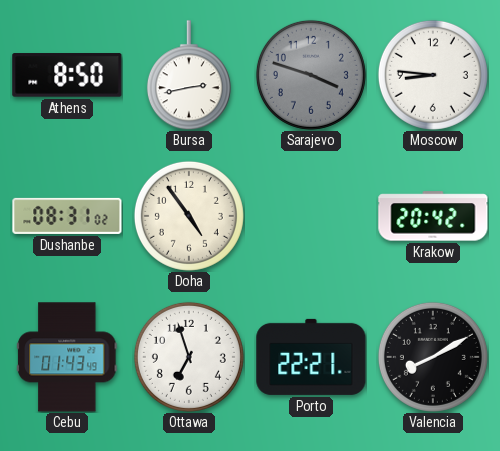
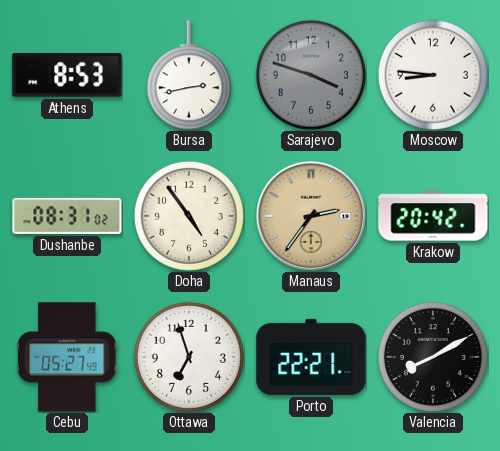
Athens: 8:50 -> 8:53 (67, 75)
Manaus: none -> 2:36 (311, 216)
Cebu: 01:43 -> 05:27 (67, 357)
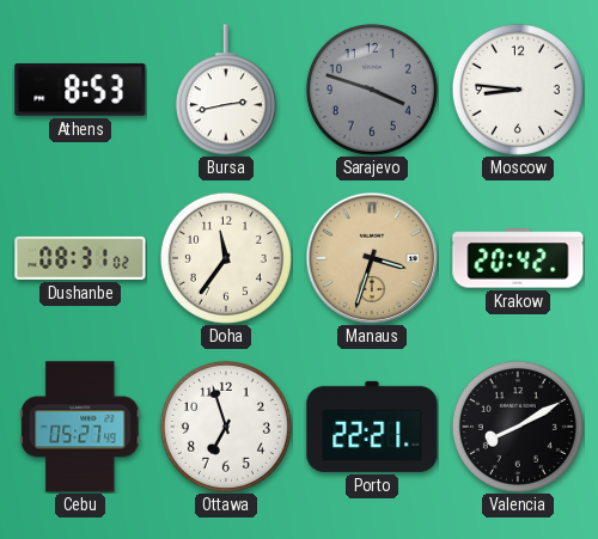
Doha: 4:54 -> 11:36 (226, 258)
Manaus: 2:36 -> 3:33 (372, 258)
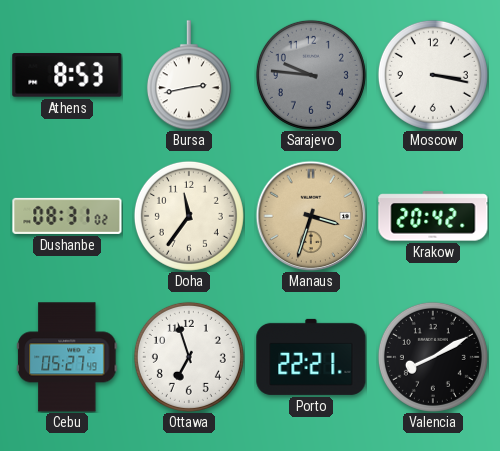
Sarajevo: 3:48 -> 9:46 (311, 75)
Moscow: 8:46 -> 3:17 (433, 75)
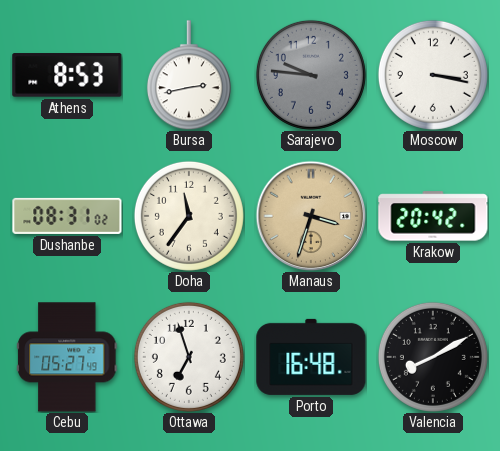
Porto: 22:21 -> 16:48 (311, 357)
